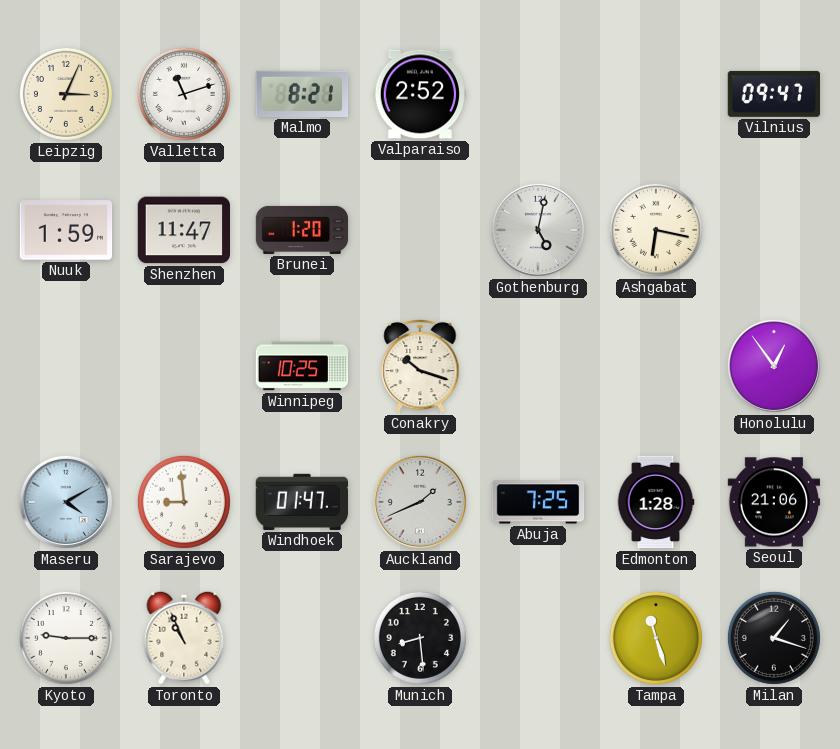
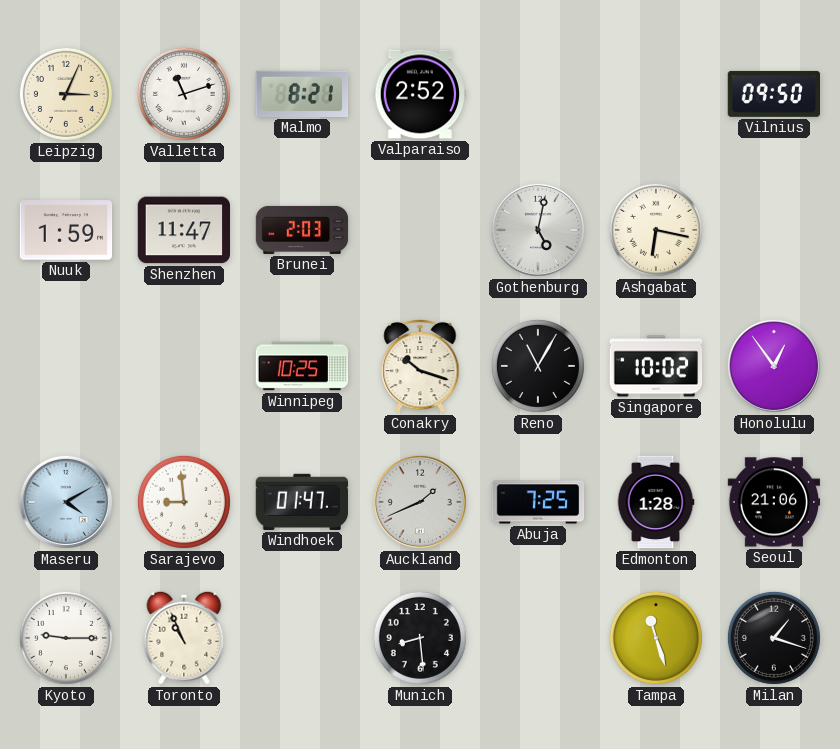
Vilnius: 09:47 -> 09:50 (773, 94)
Brunei: 1:20 -> 2:03 (302, 230)
Reno: none -> 11:05 (538, 366)
Singapore: none -> 10:02 (656, 366)
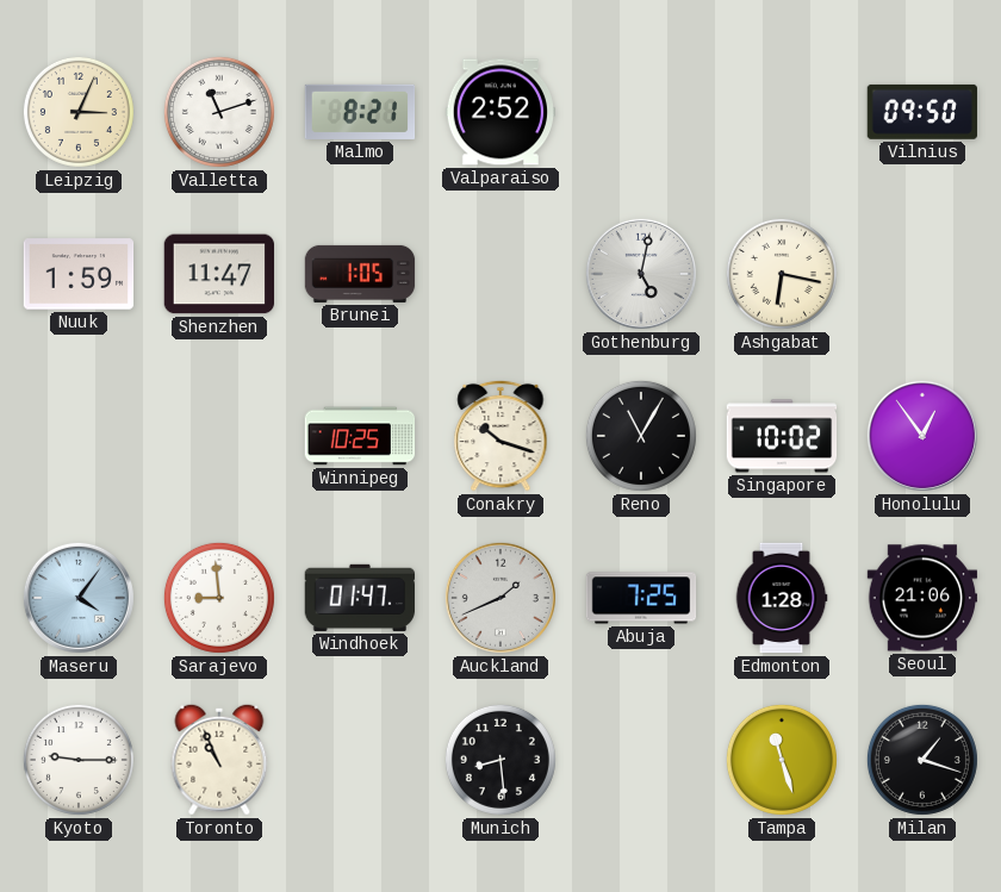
Brunei: 2:03 -> 1:05 (360, 274)
Maseru: 4:10 -> 4:06 (79, 598)
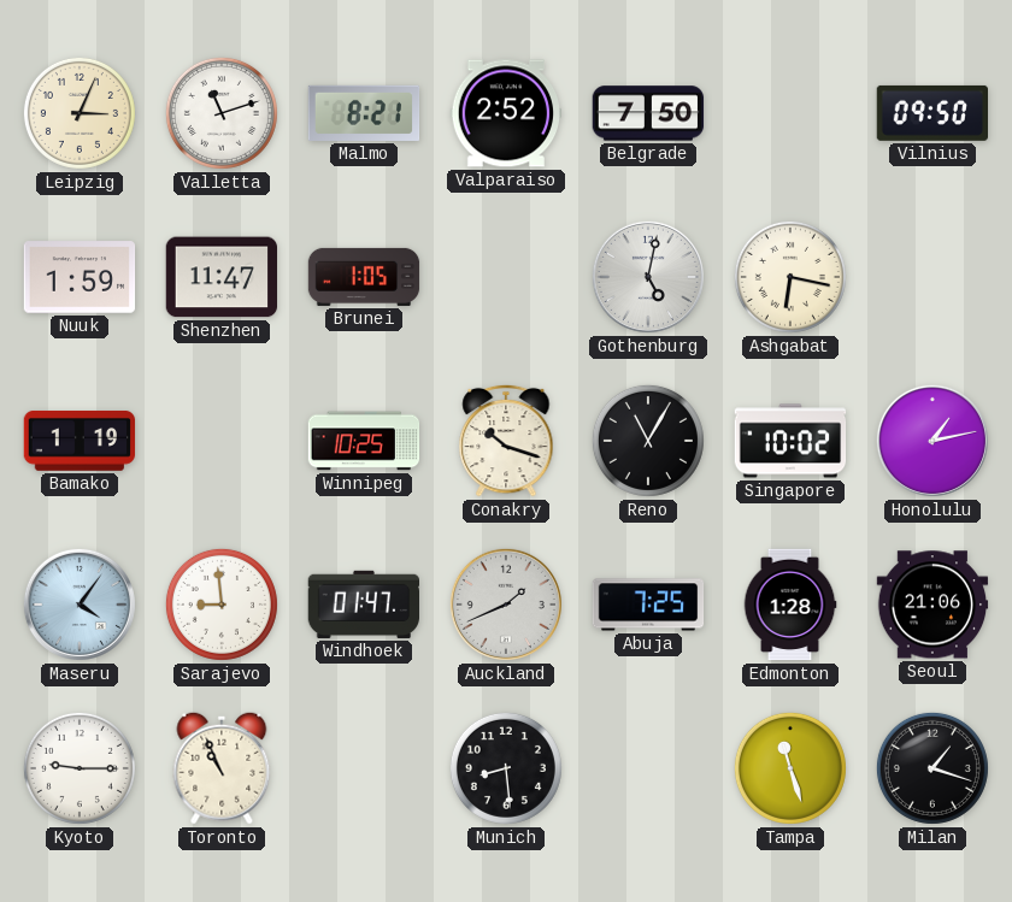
Belgrade: none -> 7:50 (648, 113)
Bamako: none -> 1:19 (80, 441)
Honolulu: 12:54 -> 1:13 (932, 441)
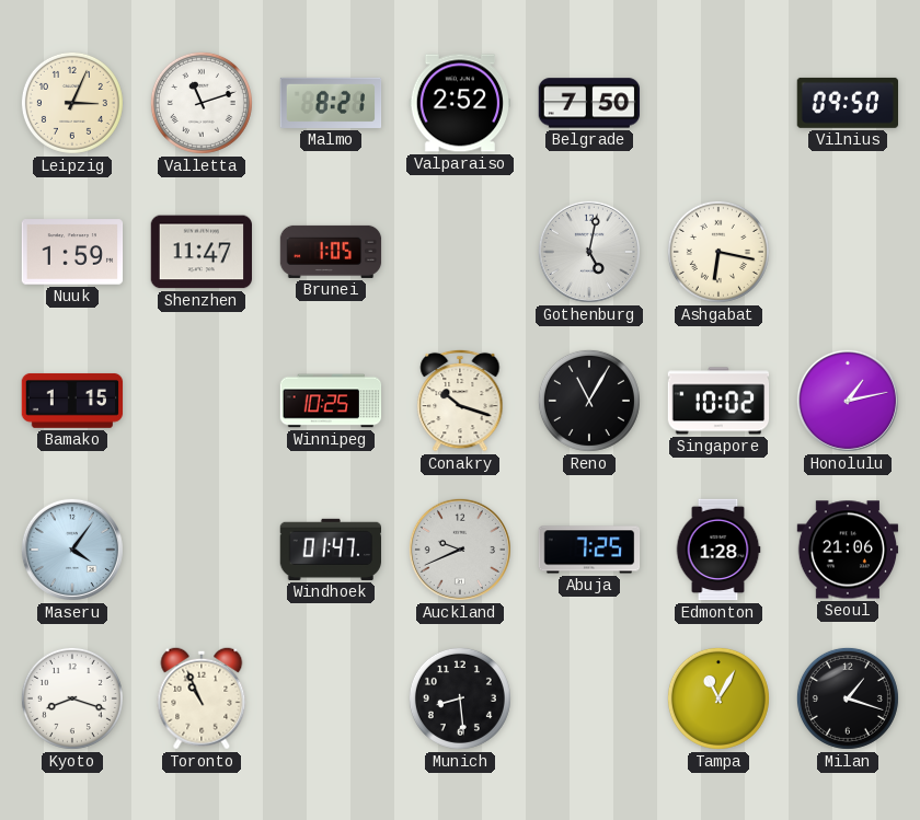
Bamako: 1:19 -> 1:15 (72, 401)
Sarajevo: 8:59 -> none (222, 605)
Auckland: 1:41 -> 9:41 (460, 550)
Kyoto: 9:15 -> 8:18 (72, 698)
Tampa: 11:27 -> 11:05 (718, 698)
